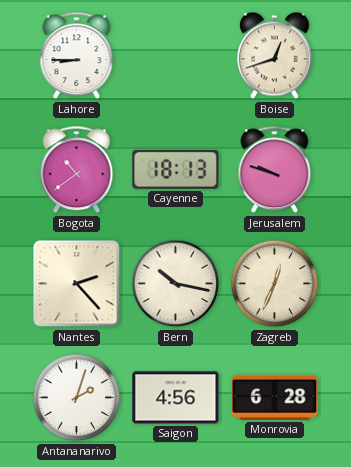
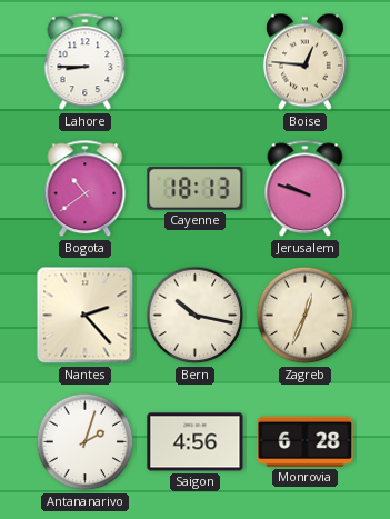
Boise: 12:42 -> 12:46 (304, 62)
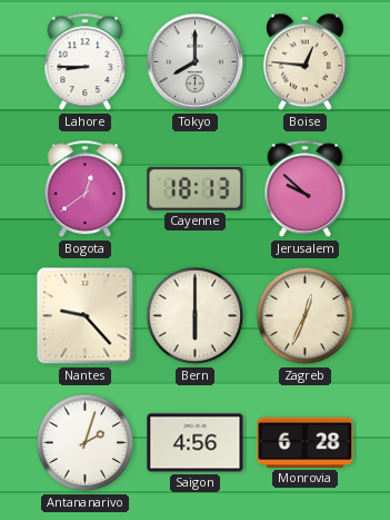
Tokyo: none -> 8:00 (196, 62)
Bogota: 10:39 -> 12:39 (86, 189)
Jerusalem: 9:48 -> 9:52 (306, 189)
Nantes: 2:23 -> 9:23 (86, 316)
Bern: 10:17 -> 6:00 (196, 316)
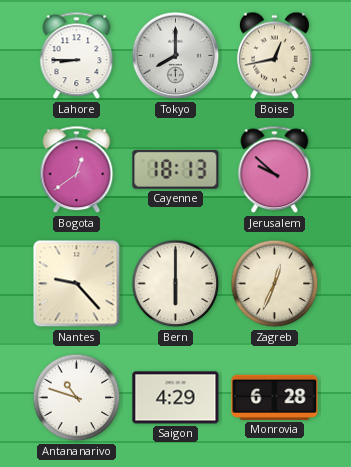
Boise: 12:46 -> 12:43 (274, 56)
Antananarivo: 2:03 -> 10:48 (77, 398)
Saigon: 4:56 -> 4:29 (176, 398)
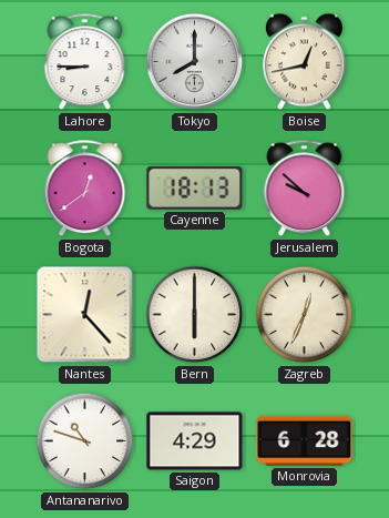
Nantes: 9:23 -> 12:23 (85, 315)
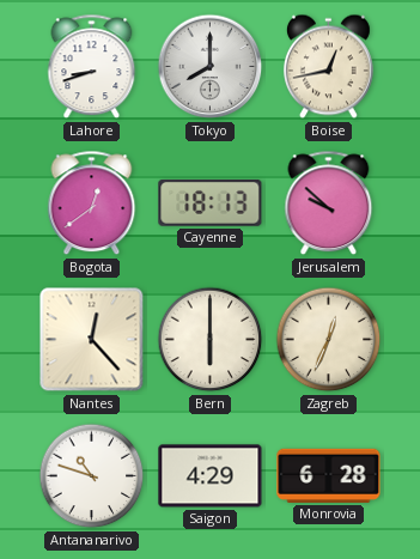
Lahore: 8:45 -> 8:42 (92, 67)
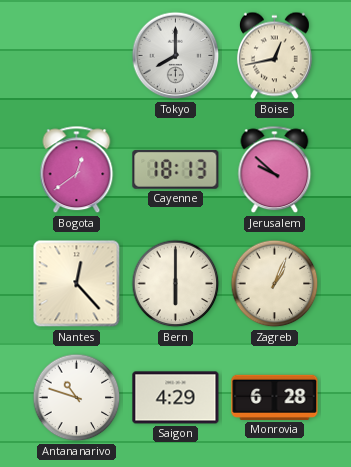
Lahore: 8:42 -> none (92, 67)
Zagreb: 12:34 -> 1:04 (275, 284)
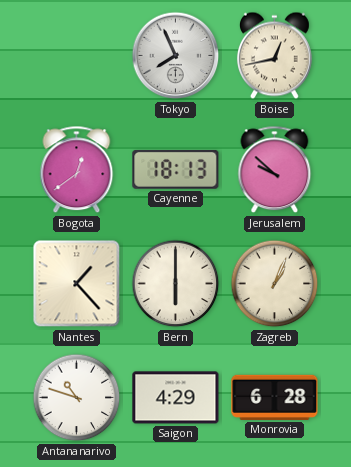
Tokyo: 8:00 -> 7:56 (176, 56)
Nantes: 12:23 -> 1:23 (77, 284)
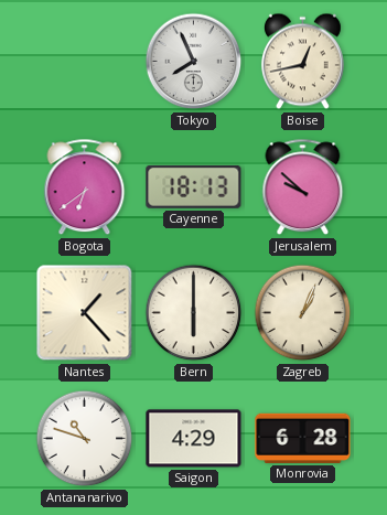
Bogota: 12:39 -> 6:39 (85, 187)
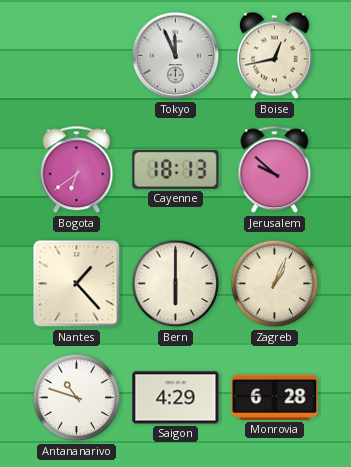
Tokyo: 7:56 -> 11:56 (176, 56)
